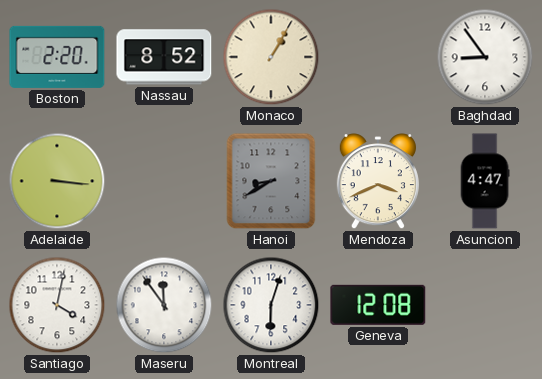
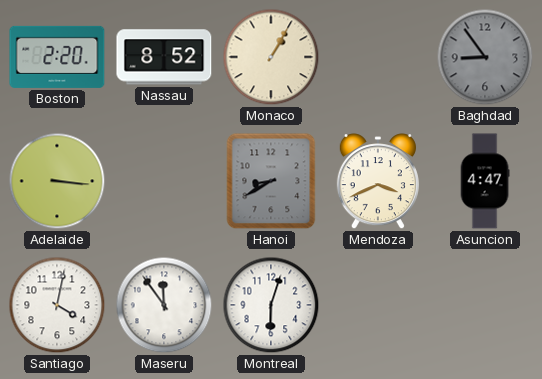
Baghdad dial: white -> grey (485, 57)
Geneva: 12:08 -> none (378, 305)
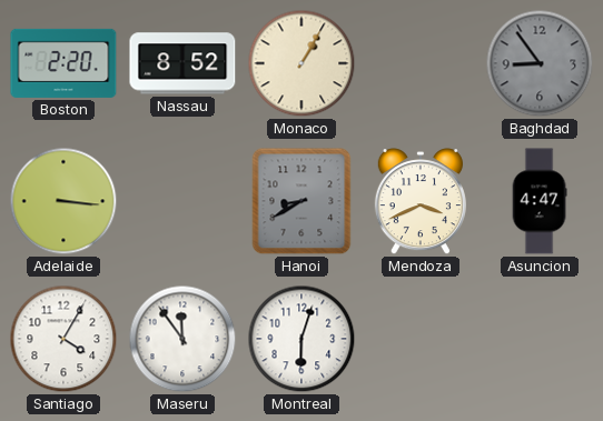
Santiago: 4:02 -> 4:05 (63, 339)
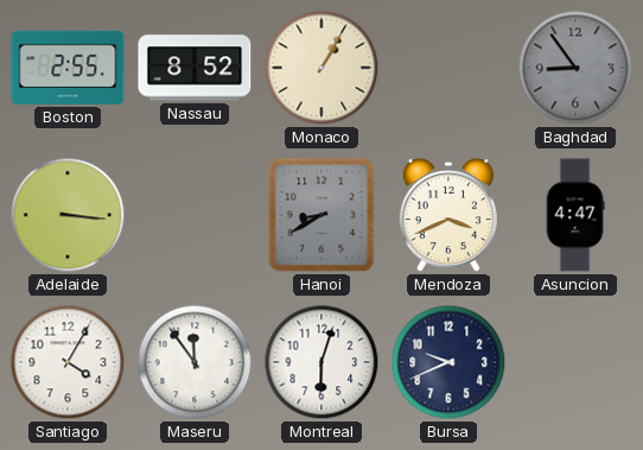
Boston: 2:20 -> 2:55 (68, 68)
Bursa: none -> 9:41 (448, 362)
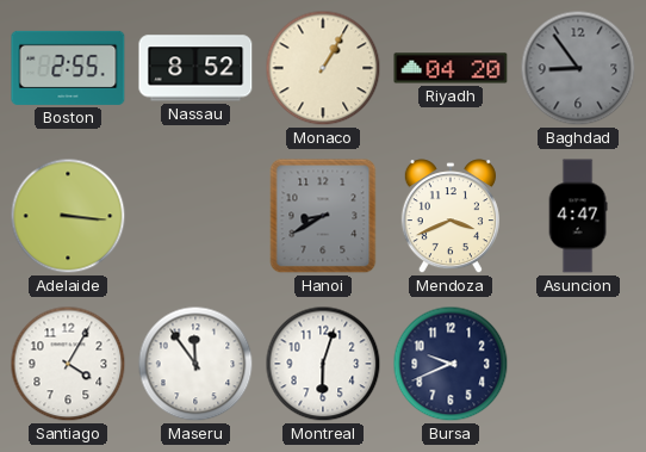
Riyadh: none -> 04:20 (451, 68)
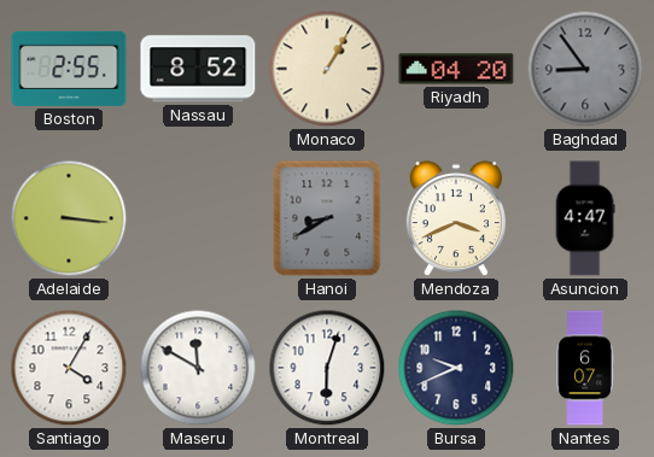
Maseru: 11:54 -> 11:50 (198, 368)
Nantes: none -> 6:07 (585, 368)
